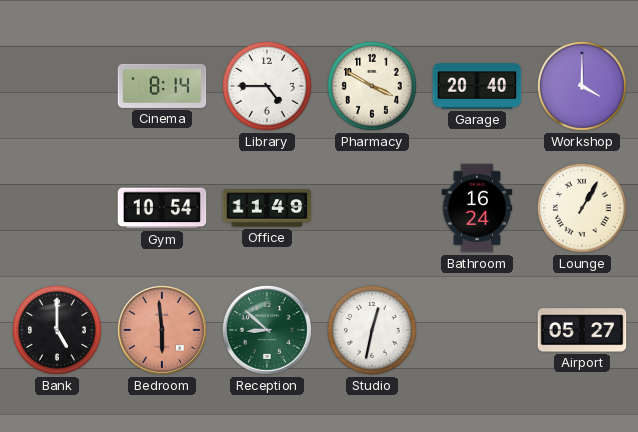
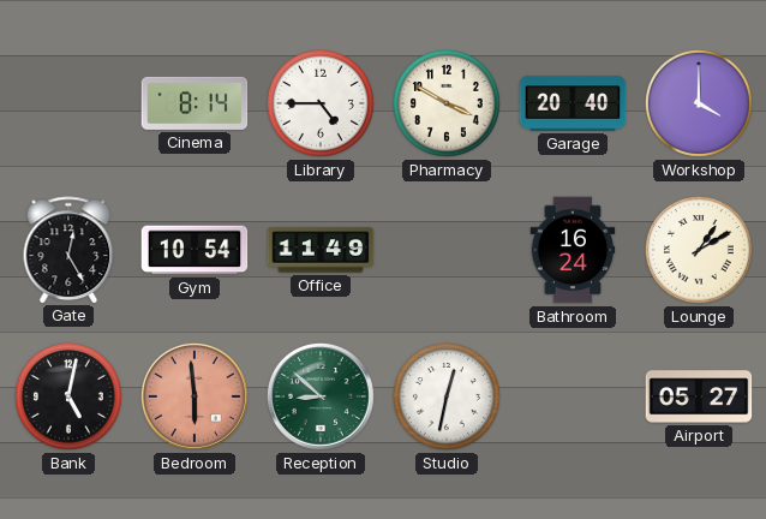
Gate: none -> 12:25 (68, 250)
Lounge: 1:05 -> 1:10 (699, 250)
Bank: 5:00 -> 5:02 (68, 396)
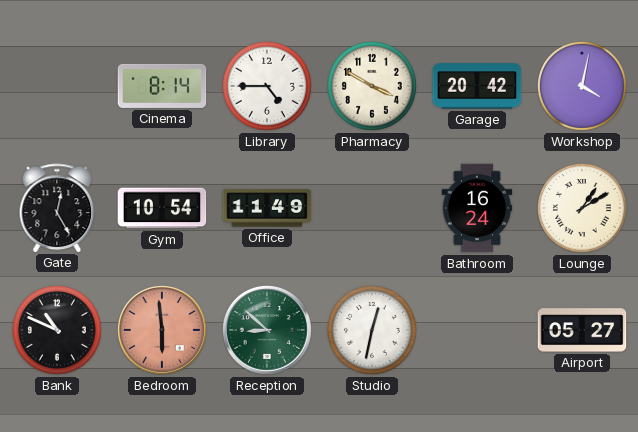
Garage: 20:40 -> 20:42 (477, 86)
Workshop: 4:00 -> 4:02 (582, 86)
Bank: 5:02 -> 10:49 (57, 330)
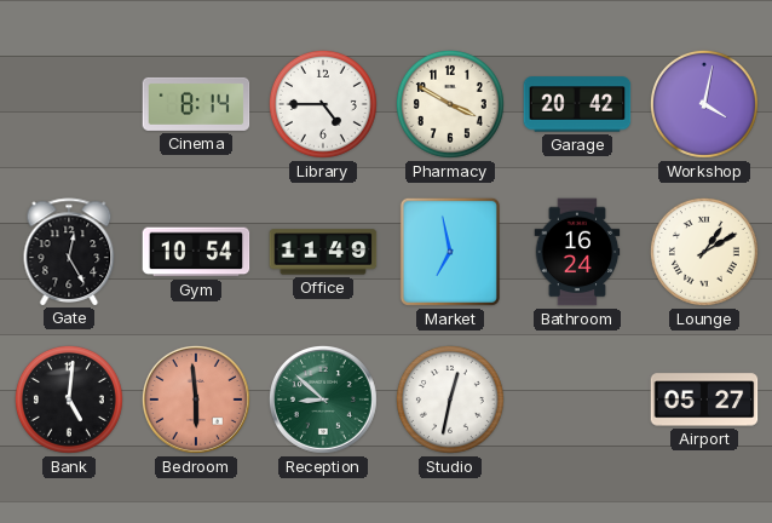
Market: none -> 6:58 (450, 252)
Bank: 10:49 -> 5:01 (69, 400)
